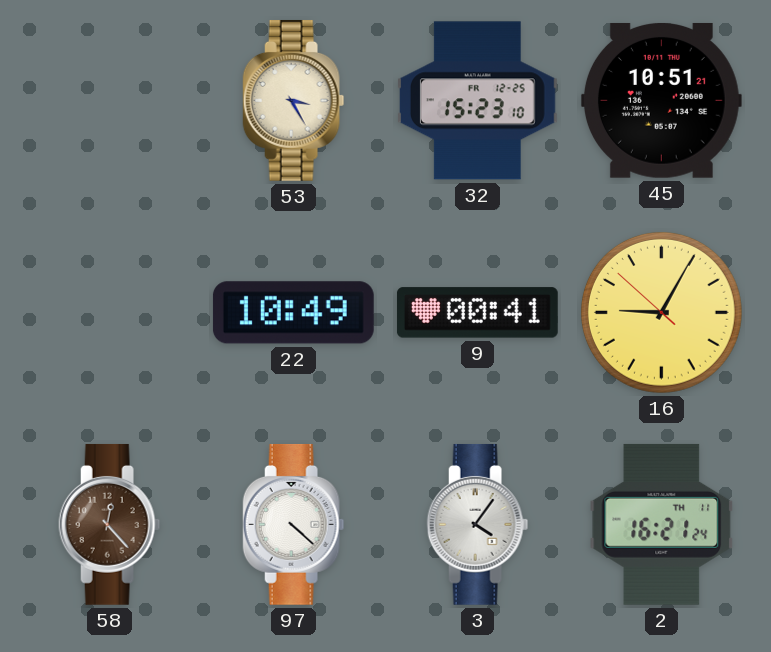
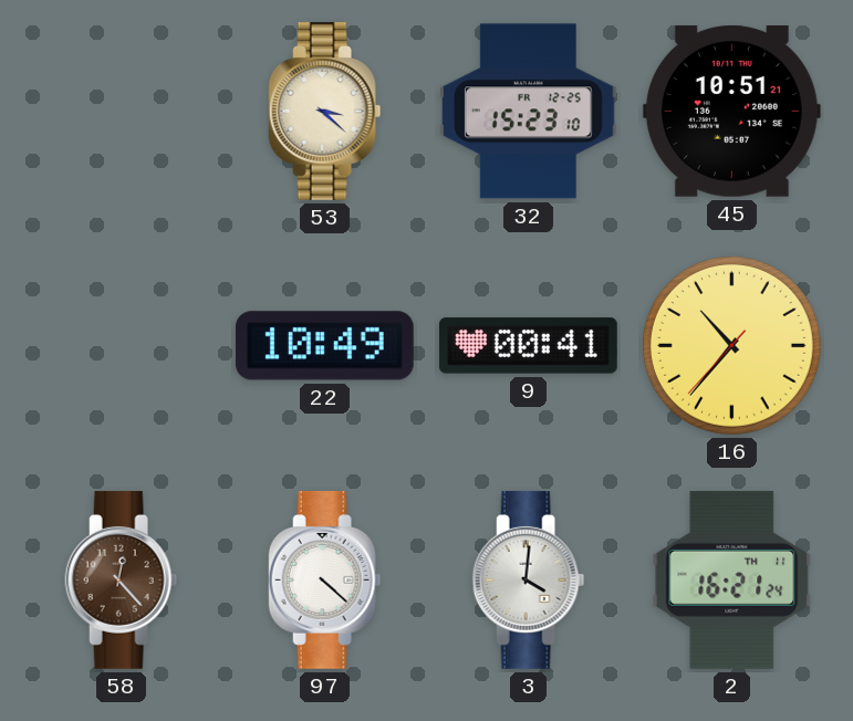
53: 3:25 -> 3:22 (325, 111)
16: 9:04 -> 10:36 (731, 345)
3: 4:06 -> 4:01 (529, 579)
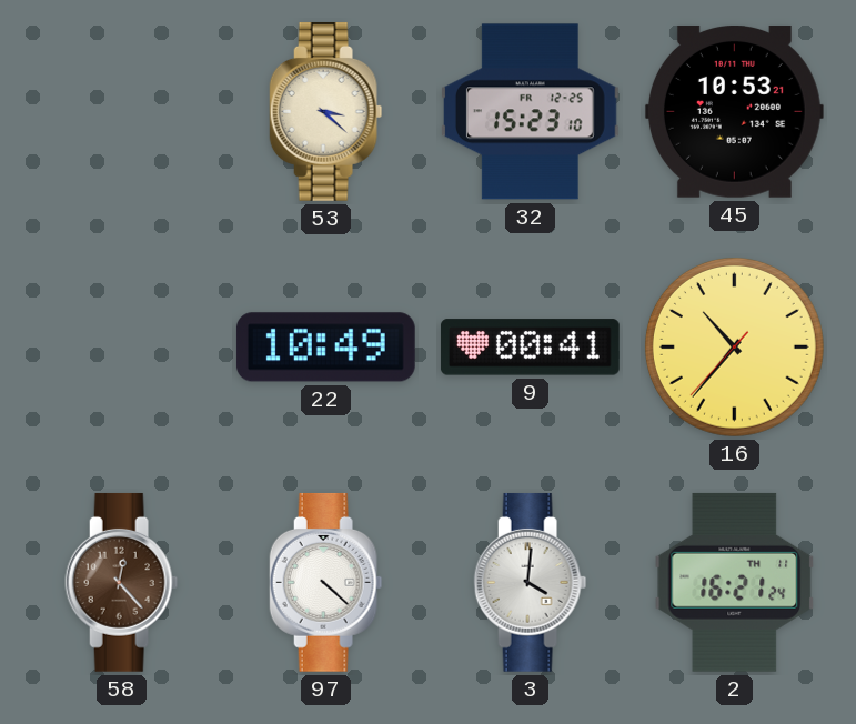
45: 10:51 -> 10:53 (734, 111)
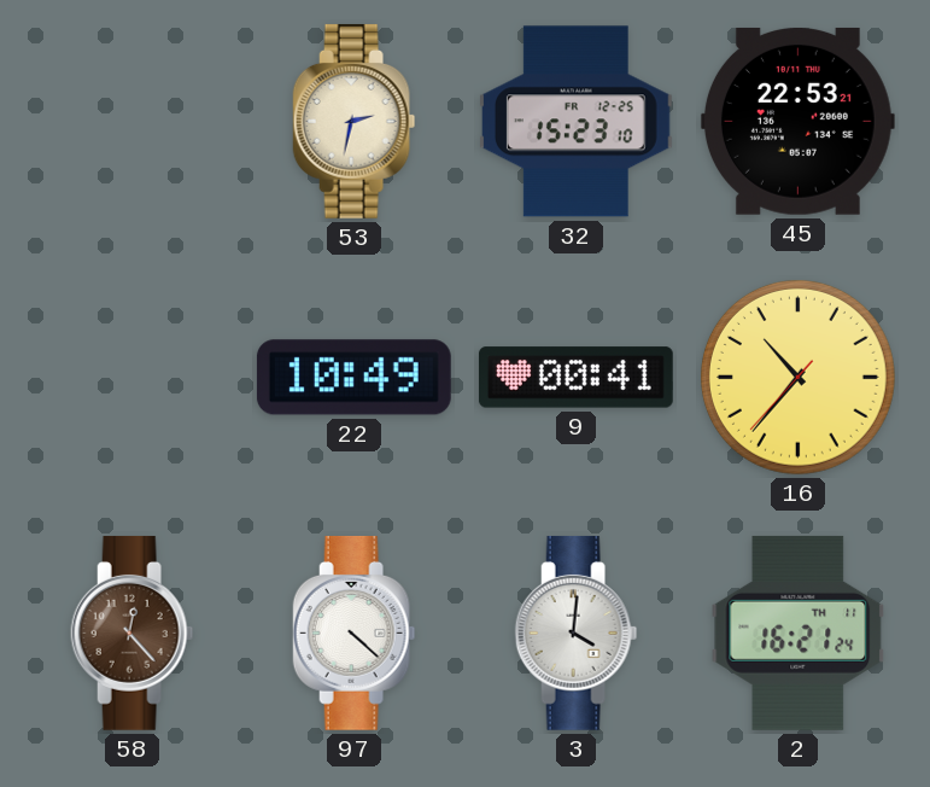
53: 3:22 -> 2:32 (355, 121)
45: 10:53 -> 22:53 (797, 121)
